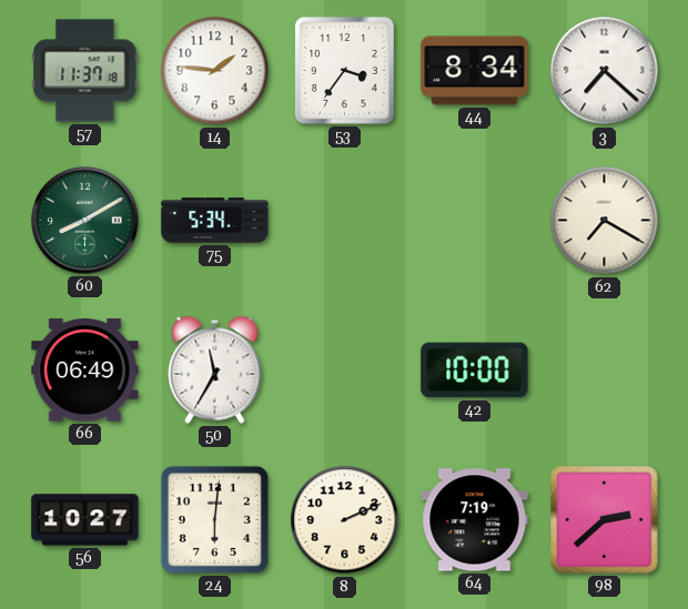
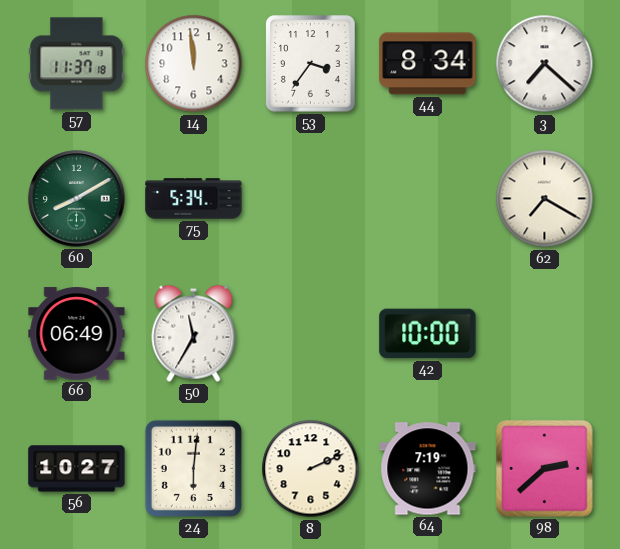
14: 1:46 -> 11:59 (194, 64)
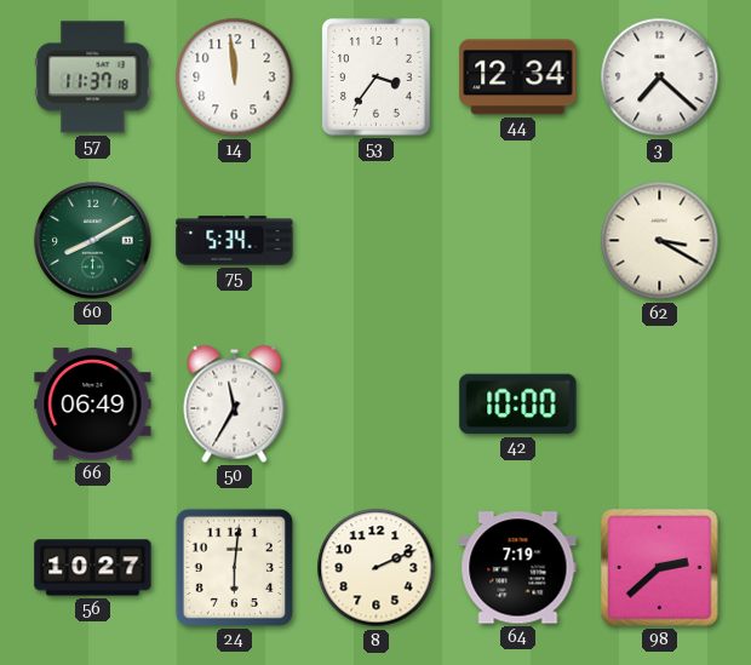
44: 8:34 -> 12:34 (518, 78)
62: 7:20 -> 3:20 (660, 241)
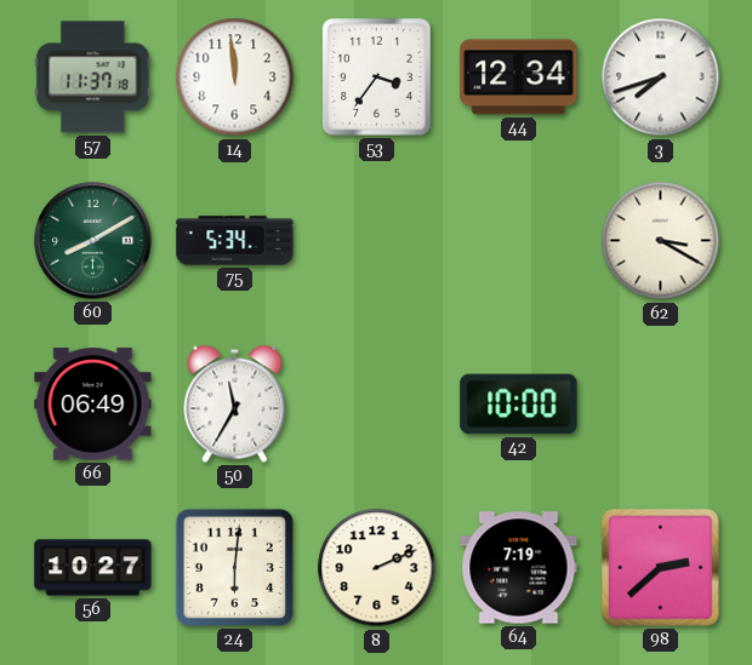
3: 7:22 -> 7:42 (661, 78)
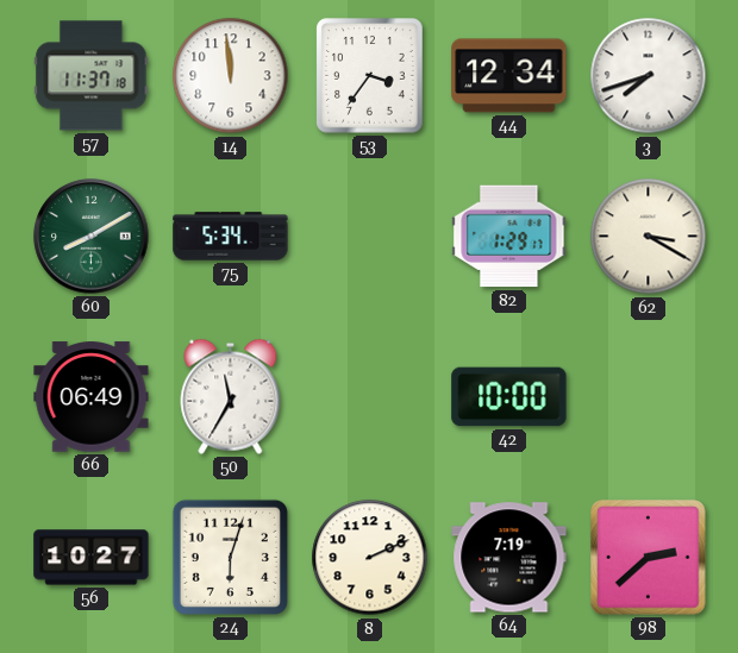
82: none -> 1:29 (509, 237)
24: 6:01 -> 6:03 (230, 557)
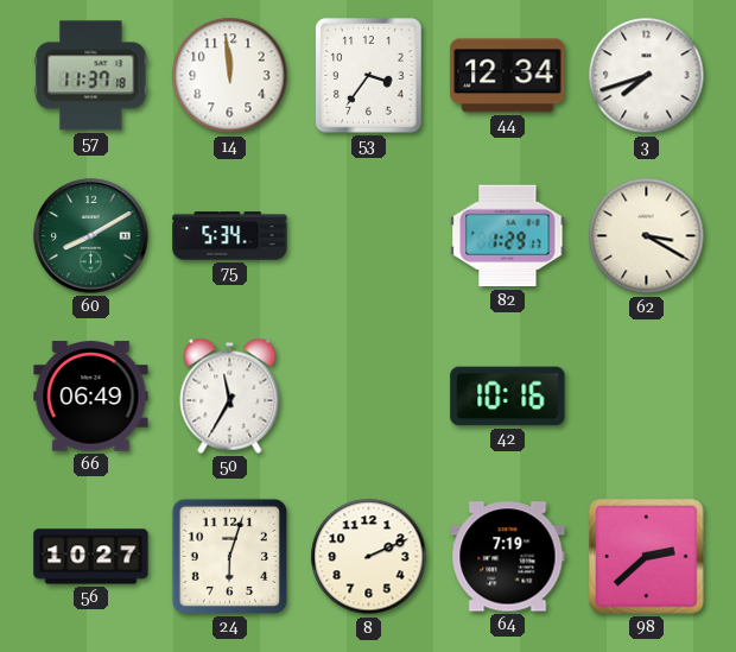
42: 10:00 -> 10:16 (508, 397)
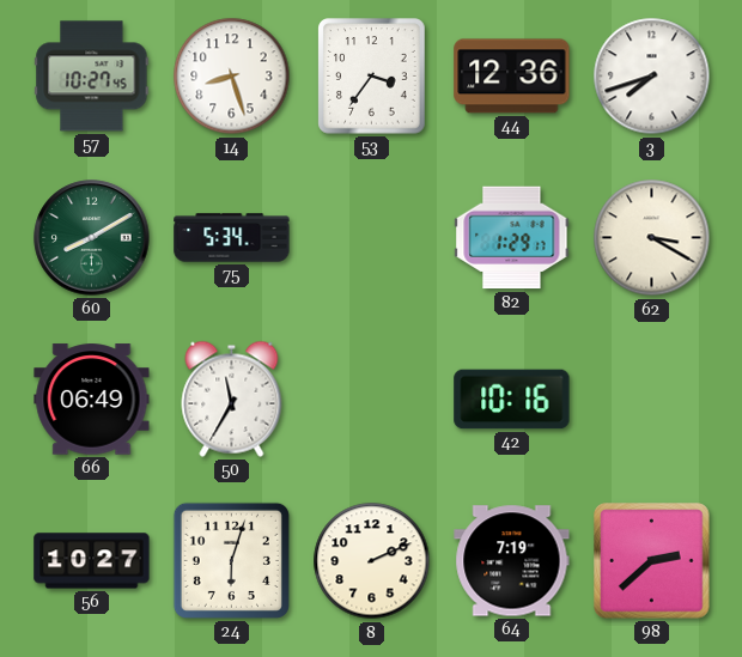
57: 11:37 -> 10:27 (92, 77)
14: 11:59 -> 8:27 (232, 77)
44: 12:34 -> 12:36 (512, 77)
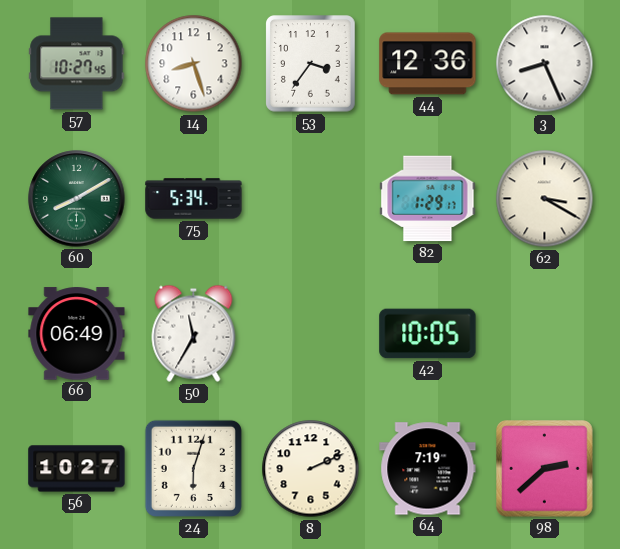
3: 7:42 -> 8:26 (545, 64)
42: 10:16 -> 10:05 (428, 334)
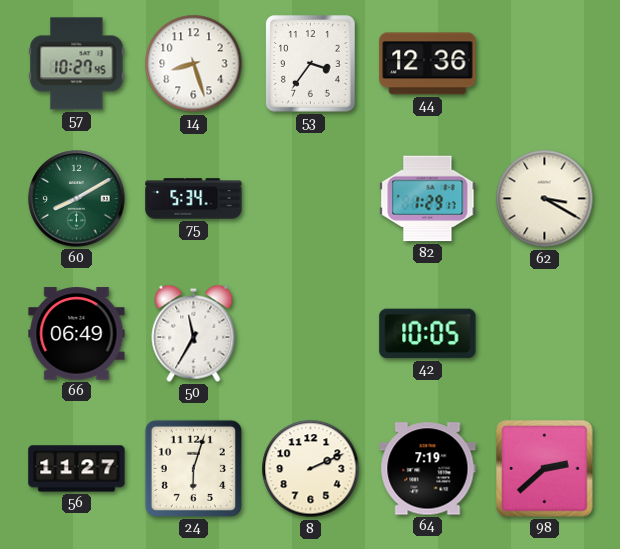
3: 8:26 -> none (545, 64)
56: 10:27 -> 11:27 (77, 469)
